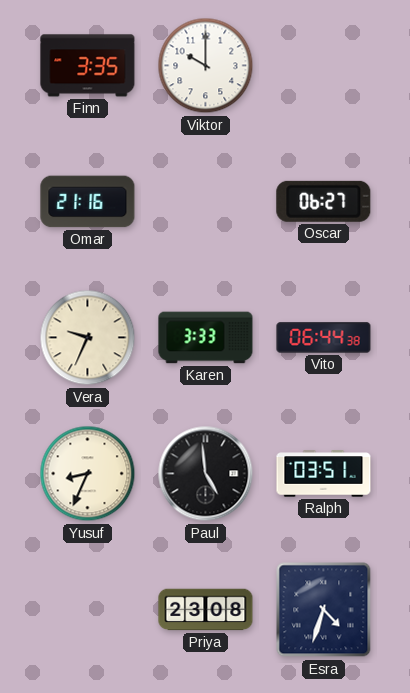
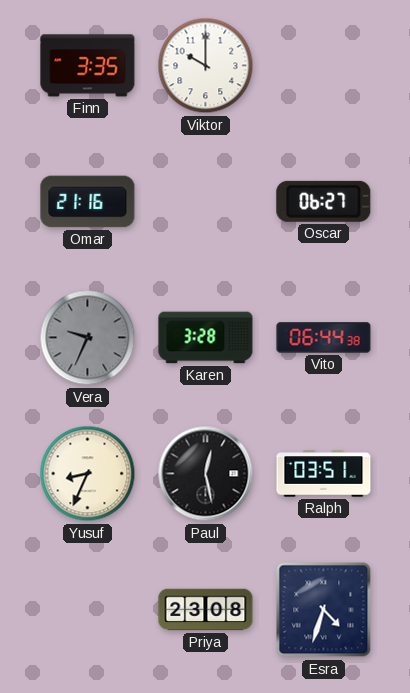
Vera dial: cream -> grey (88, 338)
Karen: 3:33 -> 3:28 (206, 338)
Paul: 4:59 -> 12:28 (206, 474)
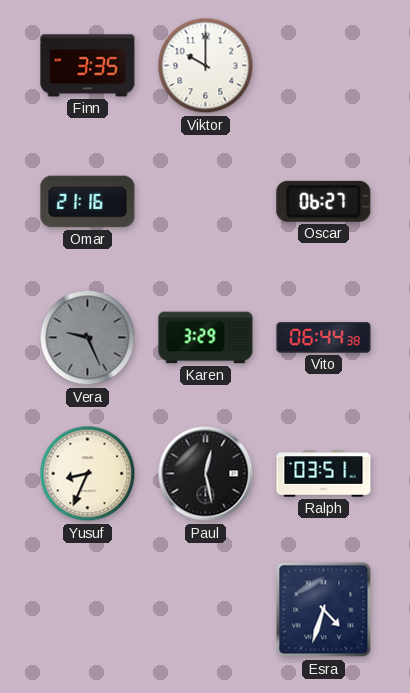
Vera: 9:34 -> 9:26 (88, 338)
Karen: 3:28 -> 3:29 (206, 338)
Priya: 23:08 -> none (206, 610)
